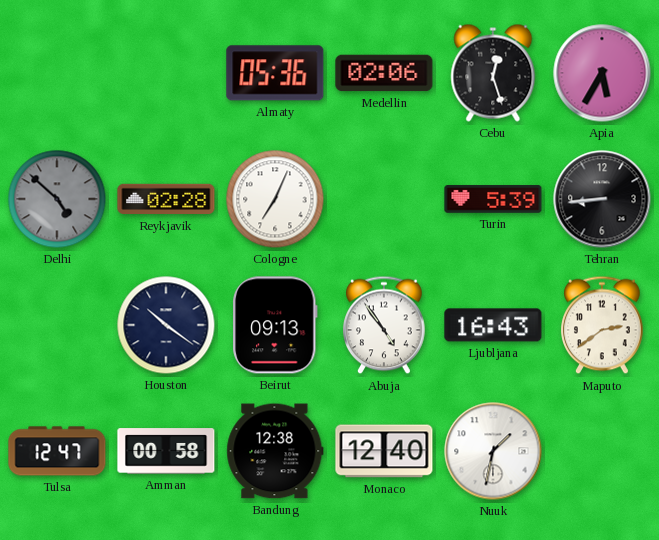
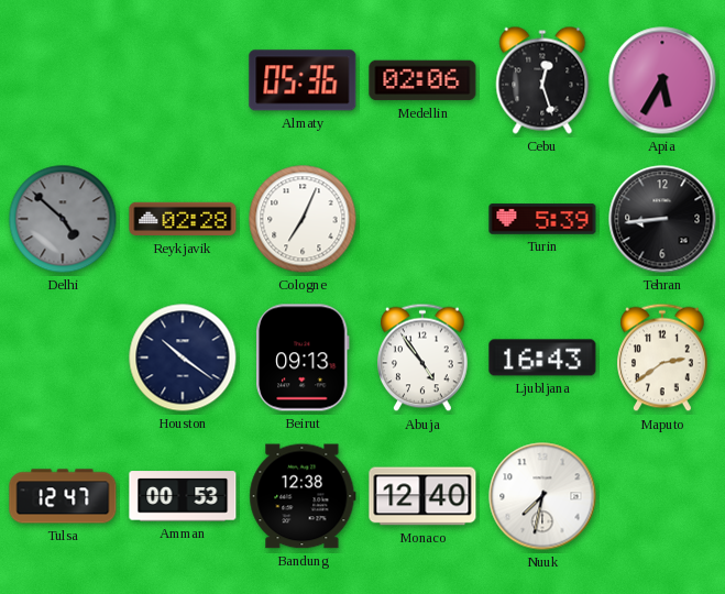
Amman: 00:58 -> 00:53 (183, 496)
Nuuk: 1:32 -> 7:32 (542, 496)
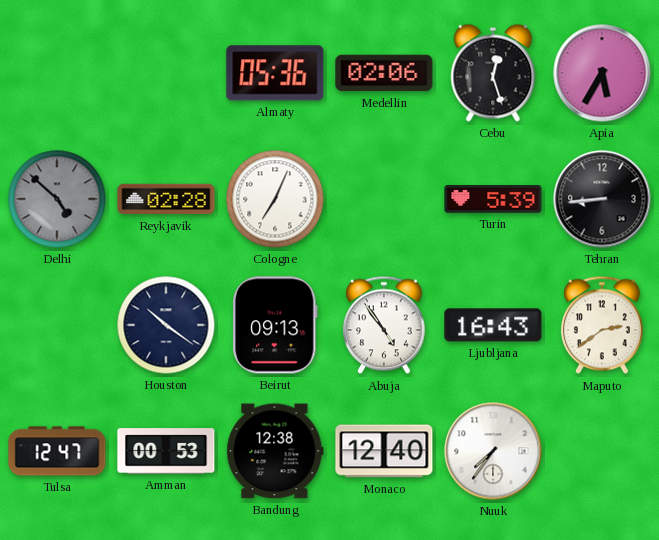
Nuuk: 7:32 -> 7:36 (493, 451)
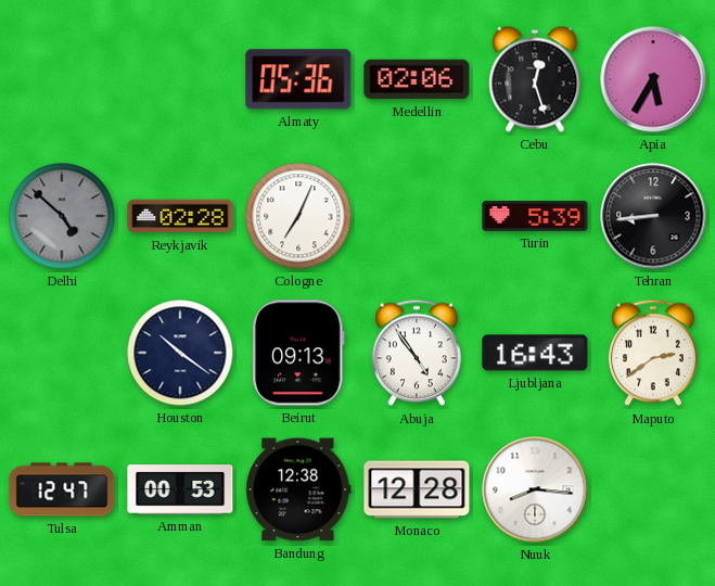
Monaco: 12:40 -> 12:28 (417, 489)
Nuuk: 7:36 -> 8:16 (535, 489)
